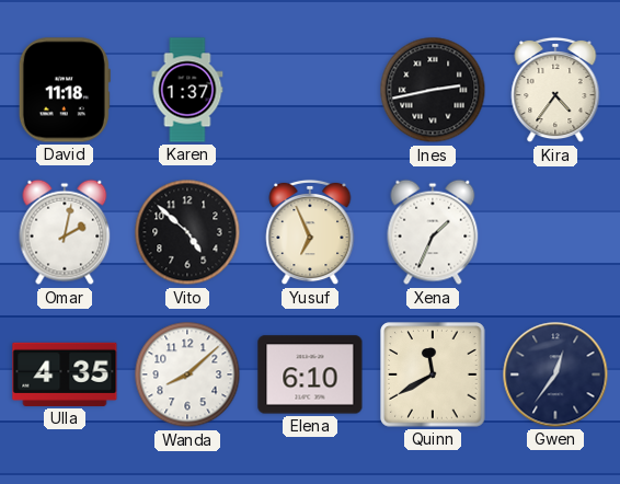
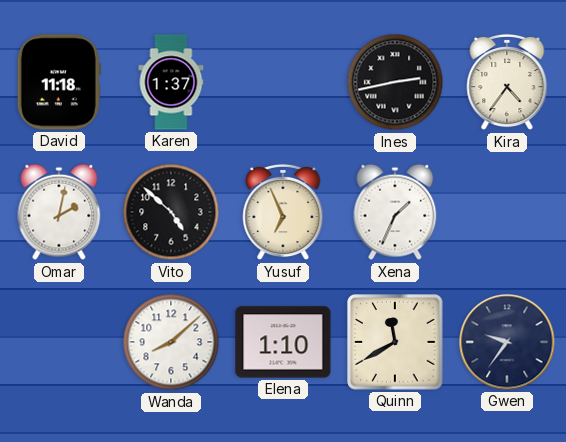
Ulla: 4:35 -> none (65, 374)
Elena: 6:10 -> 1:10 (283, 342)
Gwen: 12:36 -> 9:36 (507, 342)
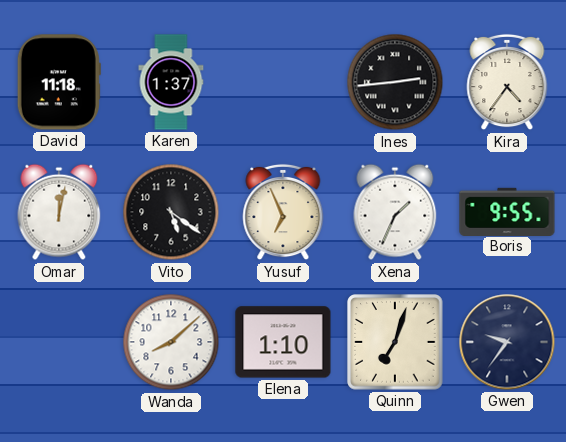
Ines: 2:43 -> 2:44 (395, 82)
Omar: 2:02 -> 12:02 (59, 212)
Vito: 4:52 -> 5:21 (171, 212)
Boris: none -> 9:55 (507, 211)
Quinn: 11:40 -> 7:03 (395, 342)
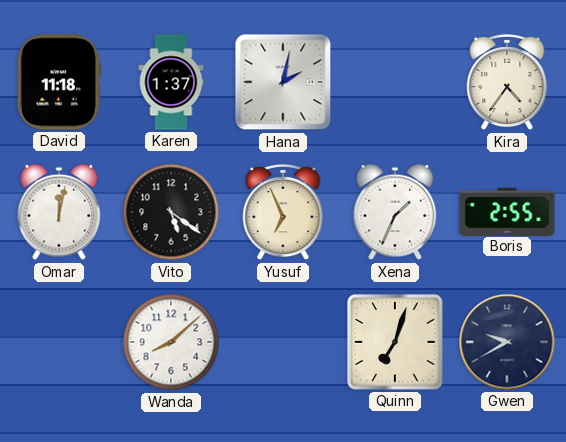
Hana: none -> 2:02 (283, 82)
Ines: 2:44 -> none (395, 82)
Boris: 9:55 -> 2:55 (507, 211)
Elena: 1:10 -> none (283, 342)
Gwen: 9:36 -> 9:40 (507, 342)
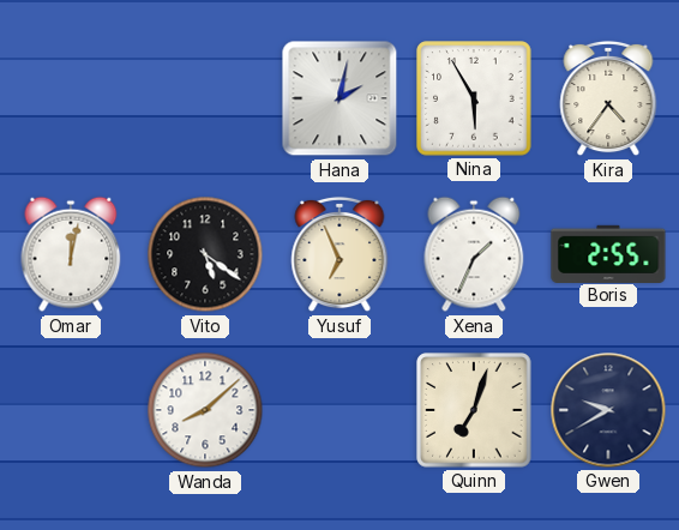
David: 11:18 -> none (59, 82)
Karen: 1:37 -> none (171, 82)
Nina: none -> 5:55 (474, 98)
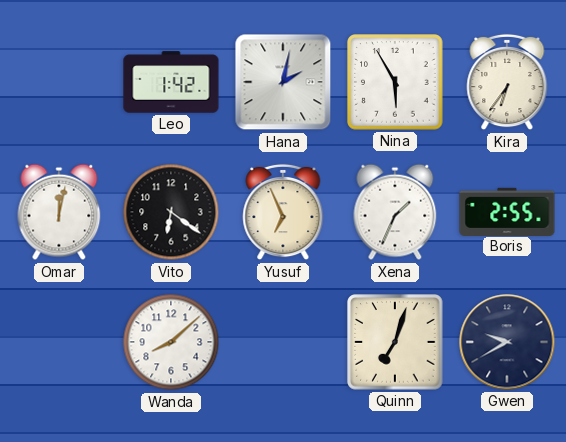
Leo: none -> 1:42 (171, 82)
Kira: 4:36 -> 6:36 (507, 82)
Vito: 5:21 -> 6:21 (171, 212)
